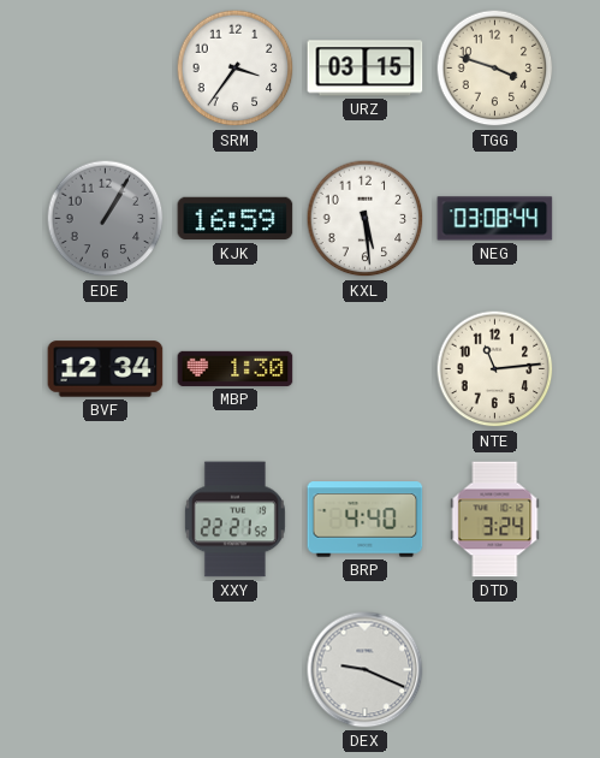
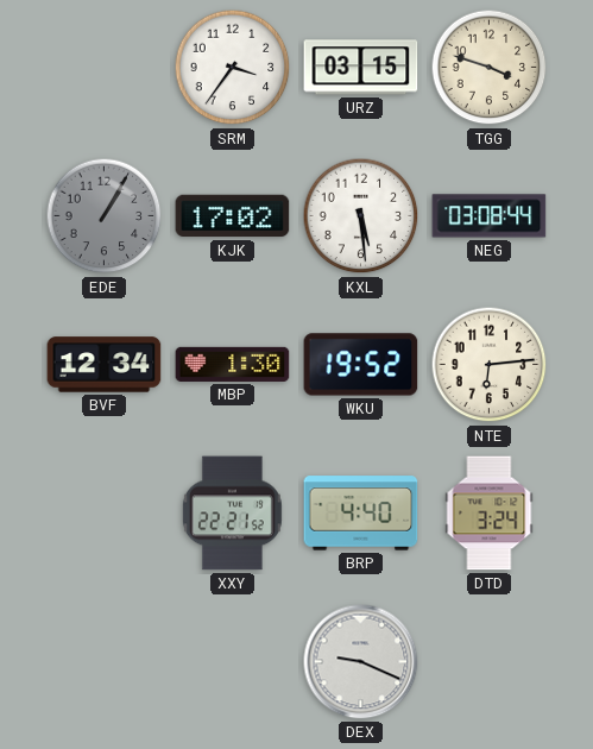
KJK: 16:59 -> 17:02 (233, 216)
WKU: none -> 19:52 (361, 365)
NTE: 11:14 -> 6:14 (490, 365)
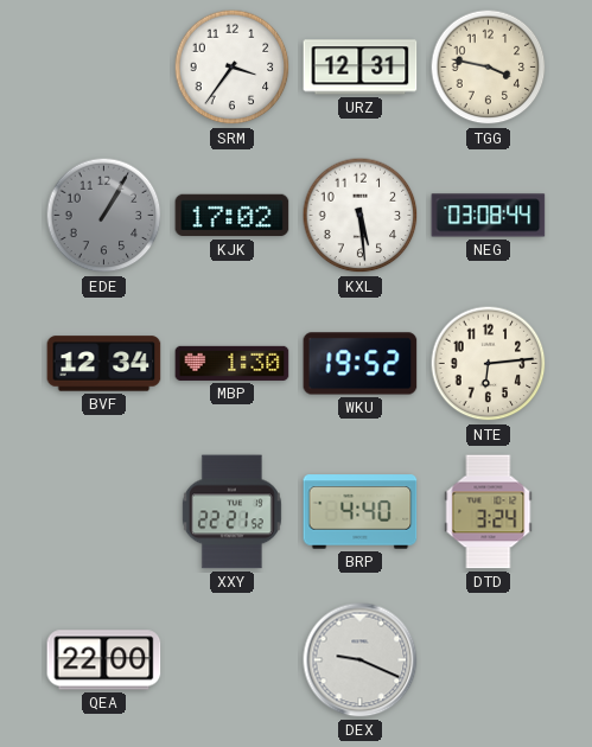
URZ: 03:15 -> 12:31 (361, 68)
TGG: 3:48 -> 3:47 (489, 68)
QEA: none -> 22:00 (104, 660)
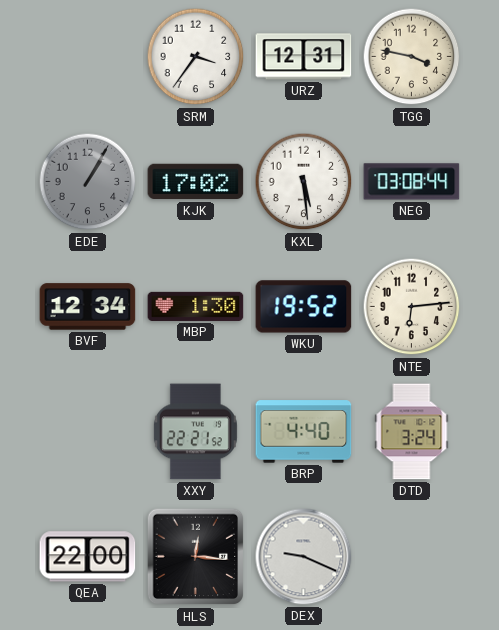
HLS: none -> 12:16 (196, 557)
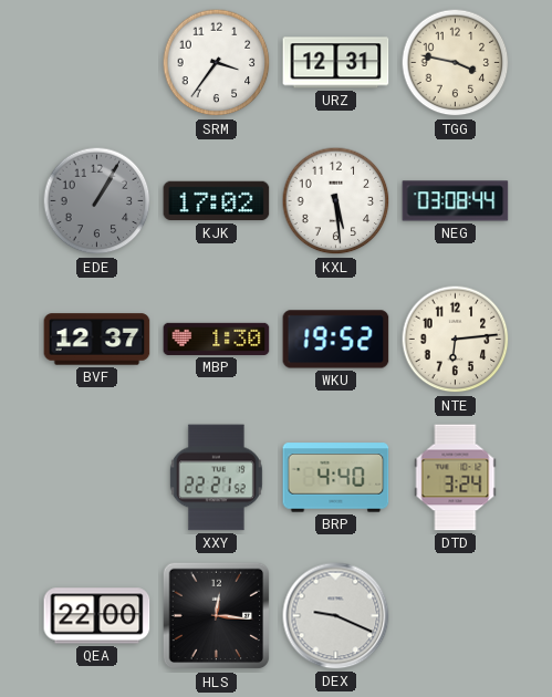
BVF: 12:34 -> 12:37 (97, 340)
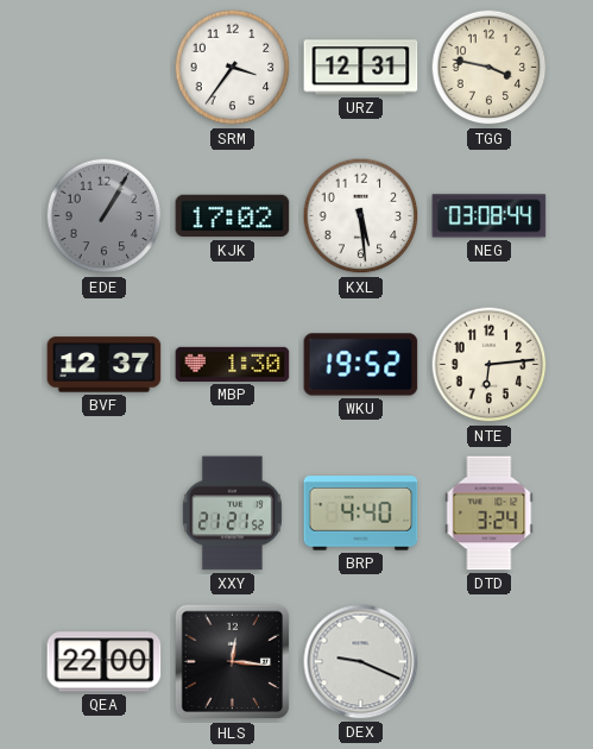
XXY: 22:21 -> 21:21 (232, 514)
